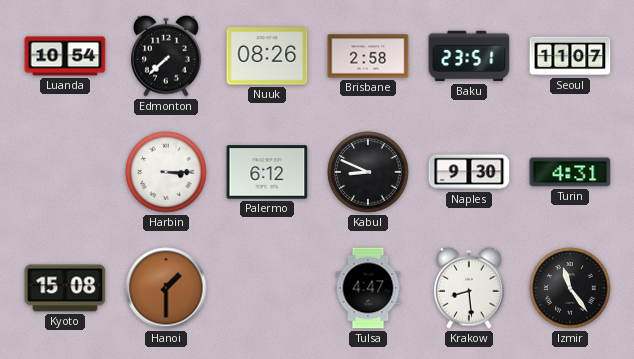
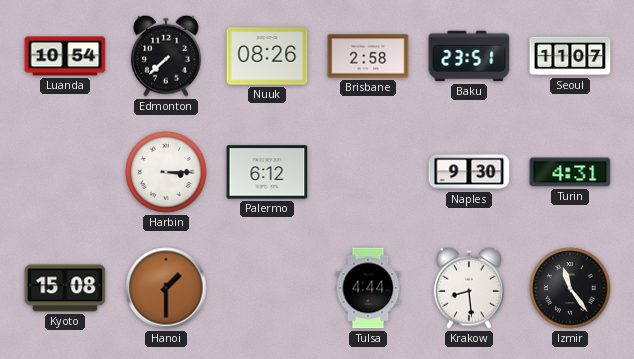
Kabul: 8:49 -> none (368, 172)
Tulsa: 4:47 -> 4:44 (368, 288)
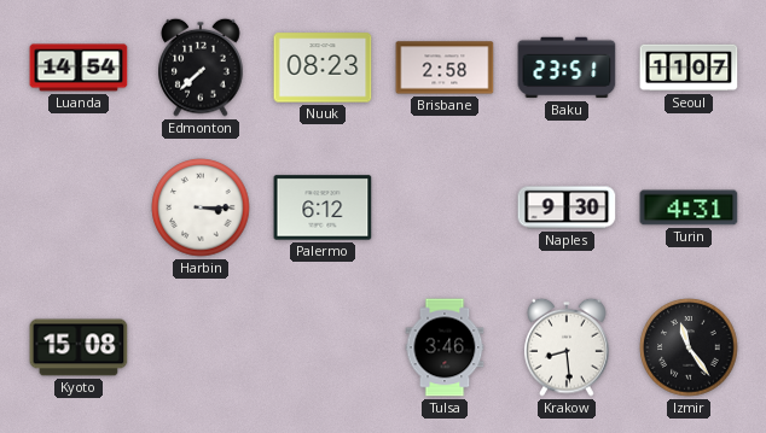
Luanda: 10:54 -> 14:54 (79, 68)
Nuuk: 08:26 -> 08:23 (323, 68)
Hanoi: 1:30 -> none (166, 288)
Tulsa: 4:44 -> 3:46 (445, 347)
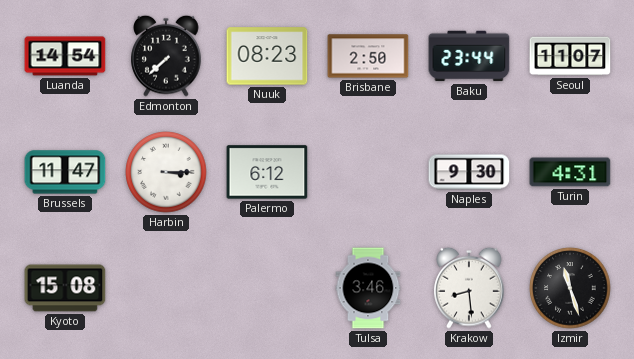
Brisbane: 2:58 -> 2:50 (368, 56)
Baku: 23:51 -> 23:44 (469, 56)
Brussels: none -> 11:47 (65, 172)
Izmir: 11:24 -> 11:27 (570, 288)
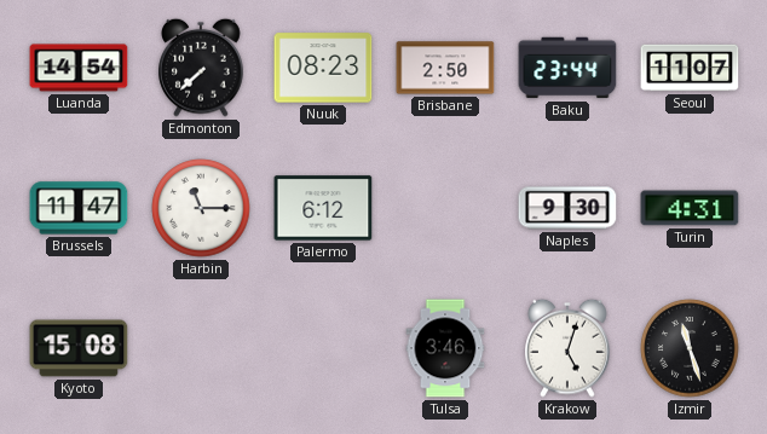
Harbin: 3:15 -> 11:15 (201, 208)
Krakow: 8:29 -> 5:03 (567, 348)
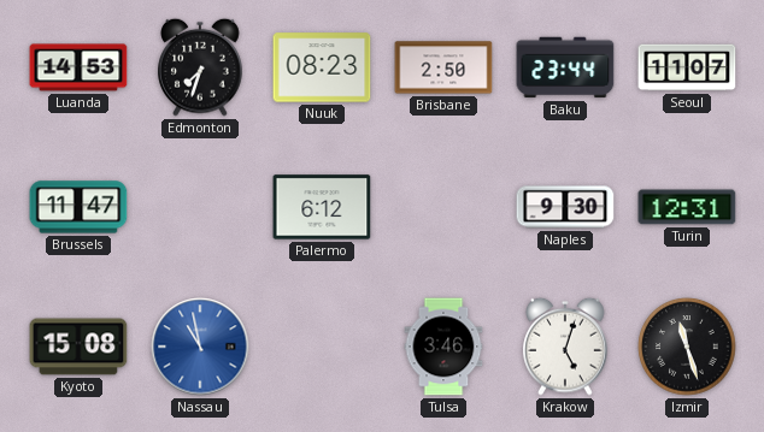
Luanda: 14:54 -> 14:53 (78, 67)
Edmonton: 7:38 -> 7:33 (200, 67)
Harbin: 11:15 -> none (201, 208)
Turin: 4:31 -> 12:31 (687, 207)
Nassau: none -> 10:58 (200, 347)
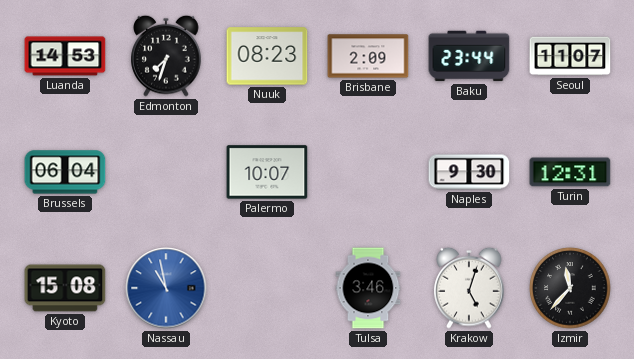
Brisbane: 2:50 -> 2:09 (368, 56)
Brussels: 11:47 -> 06:04 (65, 172)
Palermo: 6:12 -> 10:07 (267, 172)
Izmir: 11:27 -> 11:37 (570, 288)
